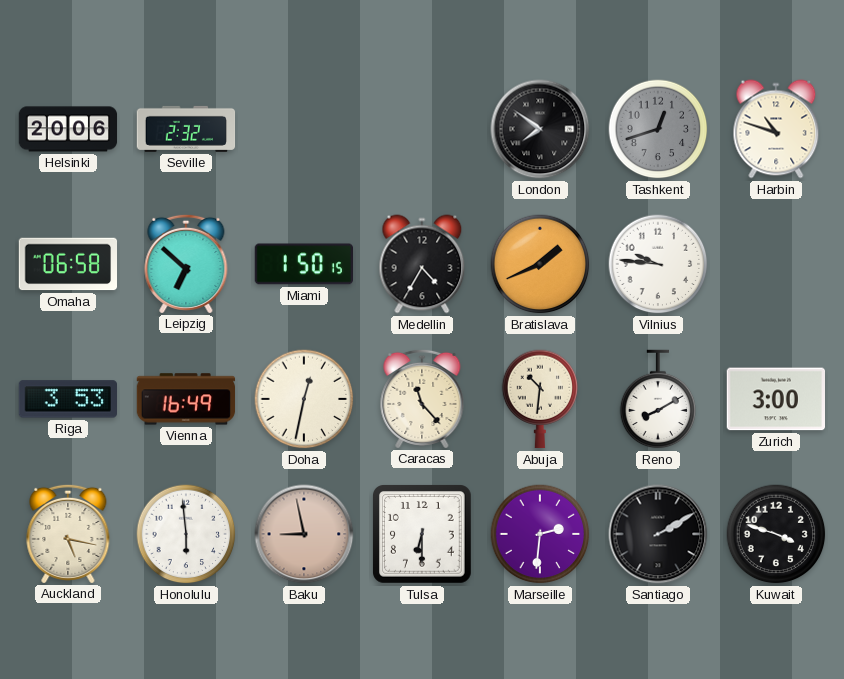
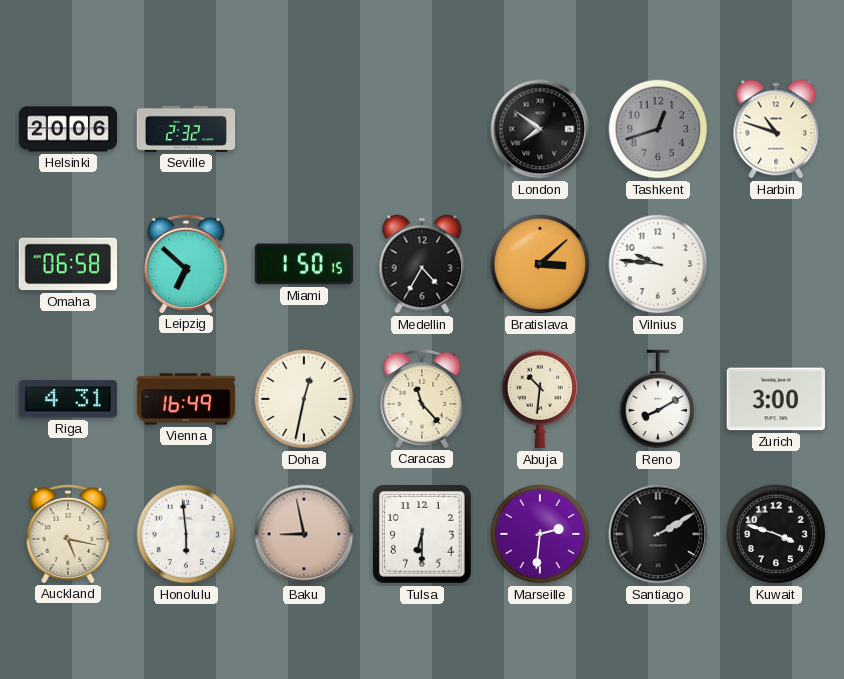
Bratislava: 1:41 -> 3:08 (540, 264)
Riga: 3:53 -> 4:31 (67, 399)
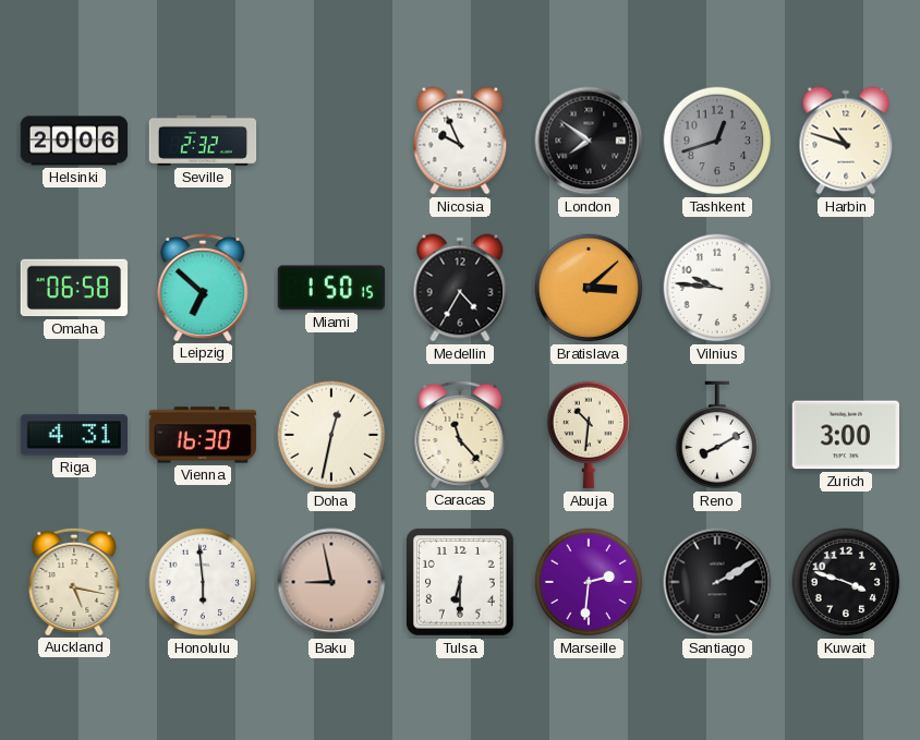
Nicosia: none -> 9:56 (460, 141)
Vienna: 16:49 -> 16:30 (203, 435)
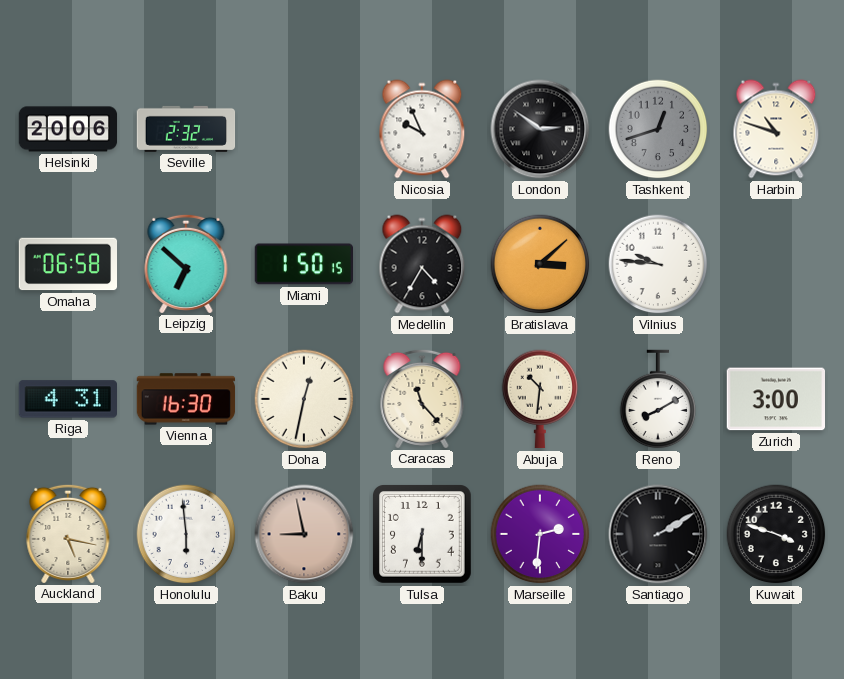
London: 7:51 -> 2:51 (540, 129)
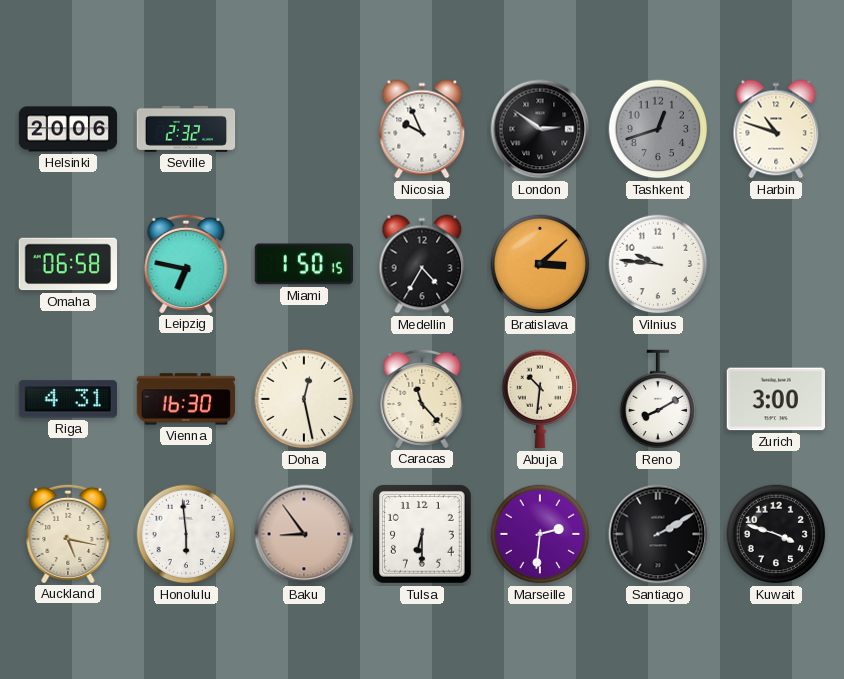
Leipzig: 6:52 -> 6:47 (186, 263)
Doha: 12:32 -> 12:28 (304, 399)
Baku: 8:58 -> 8:54 (304, 534)
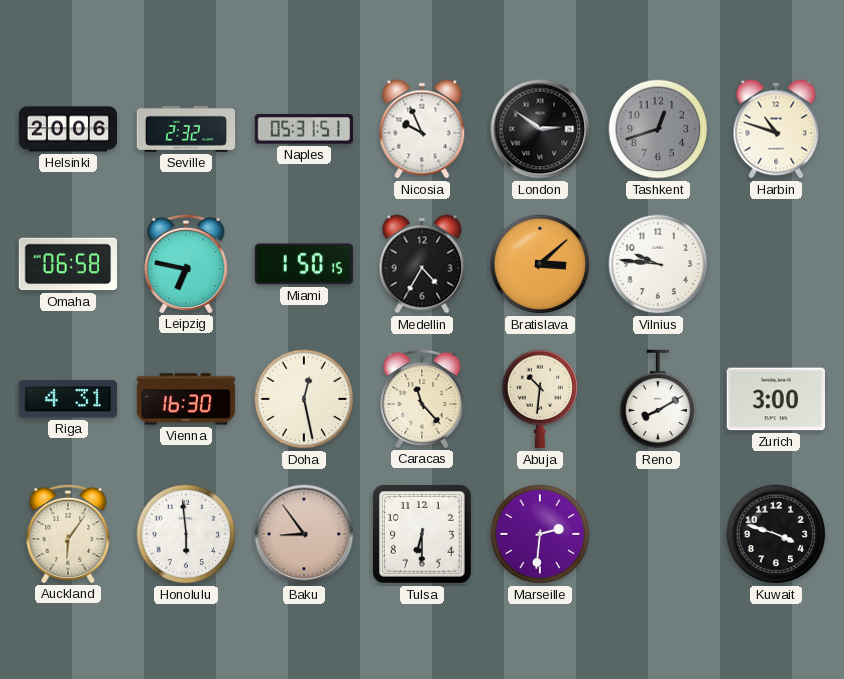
Naples: none -> 05:31 (303, 129)
Auckland: 5:17 -> 6:06 (68, 533)
Santiago: 2:10 -> none (658, 534)
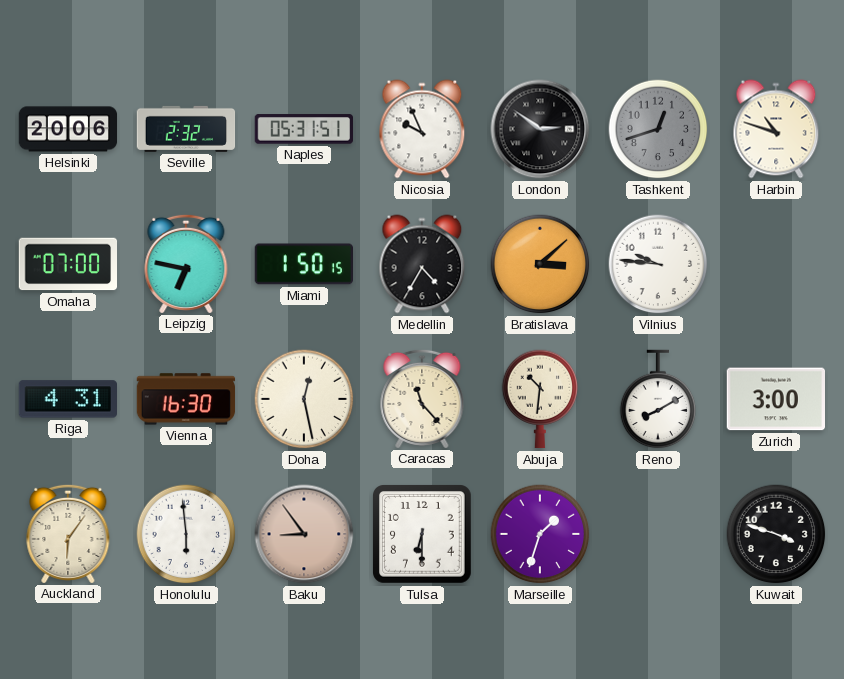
Omaha: 06:58 -> 07:00 (68, 264)
Marseille: 2:31 -> 1:33 (540, 534)
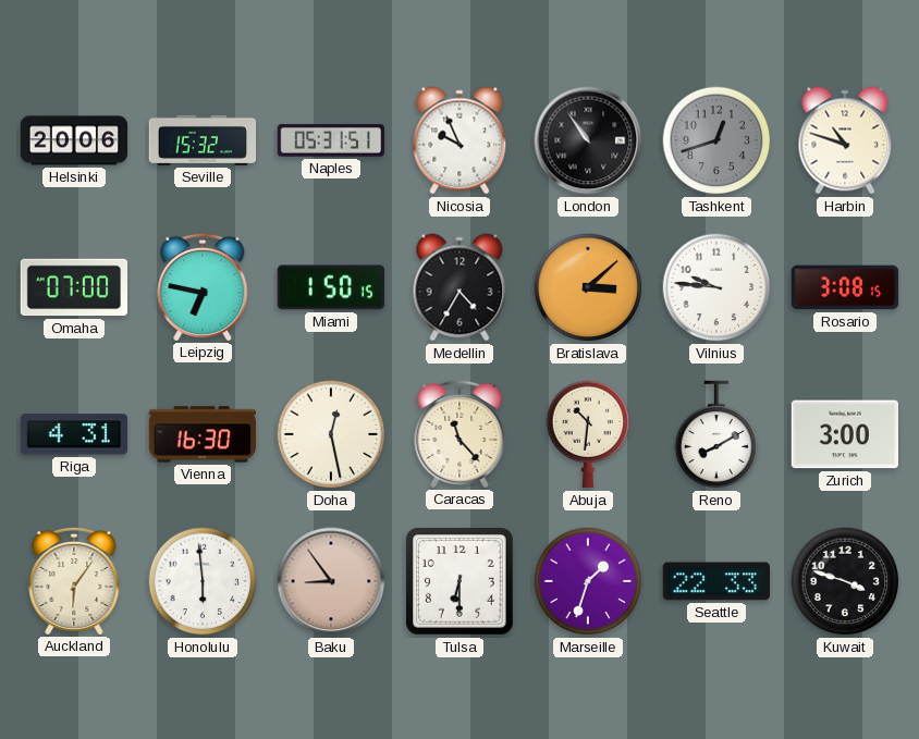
Seville: 2:32 -> 15:32 (203, 140)
London: 2:51 -> 10:54 (588, 140)
Rosario: none -> 3:08 (845, 287)
Seattle: none -> 22:33 (715, 581)
